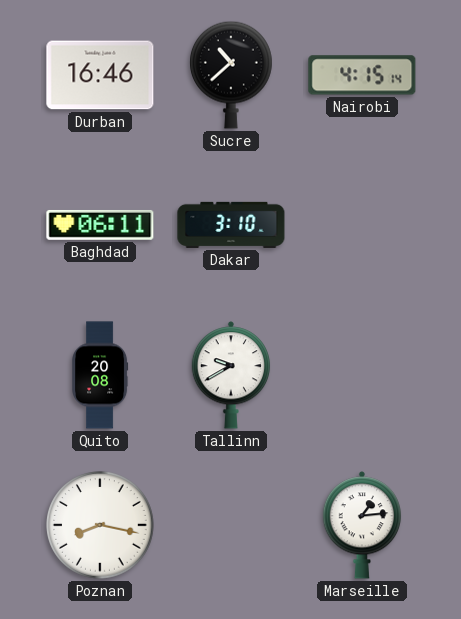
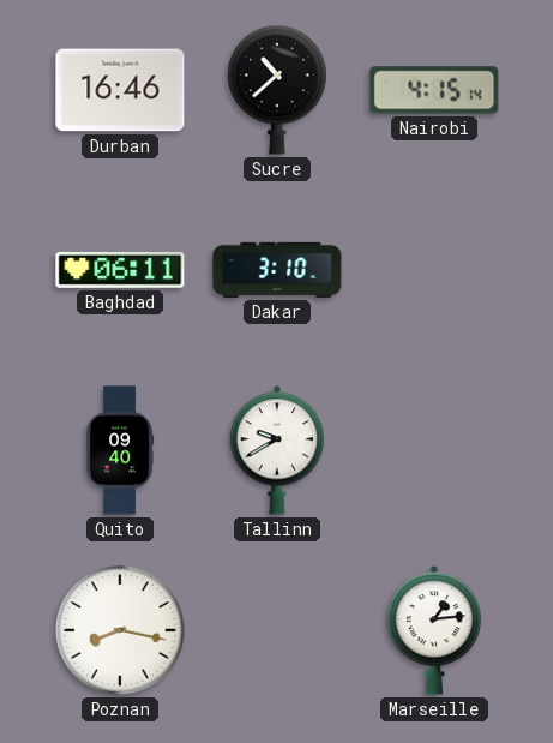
Quito: 20:08 -> 09:40 (120, 450)
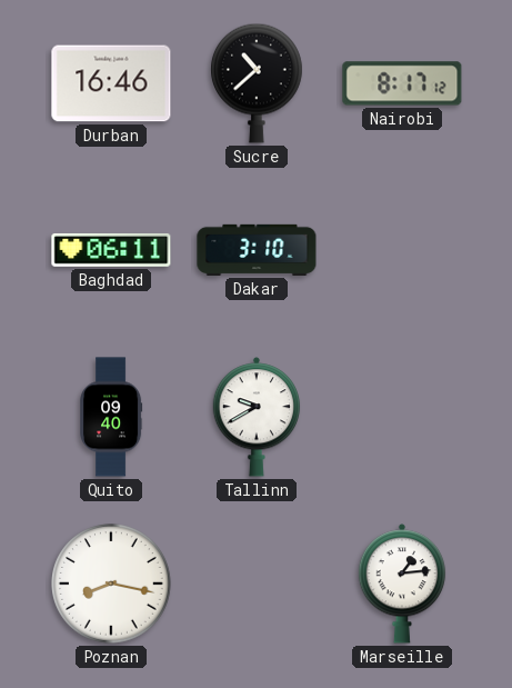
Nairobi: 4:15 -> 8:17 (402, 83)
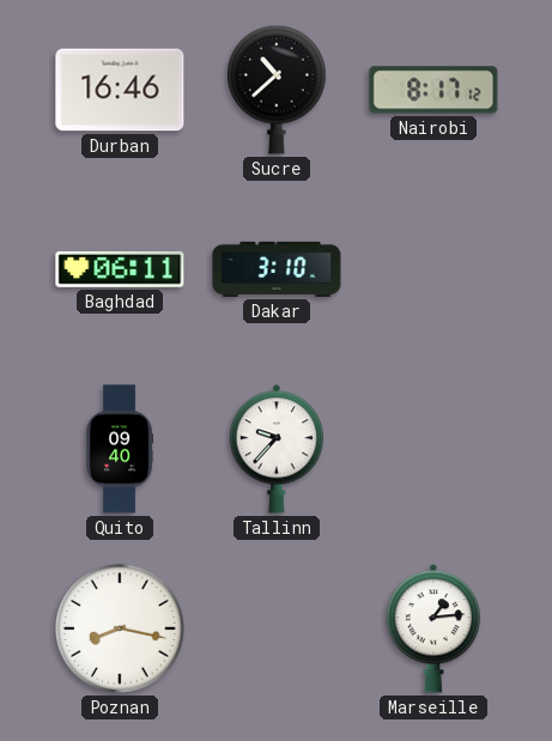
Tallinn: 9:40 -> 9:37 (277, 449)
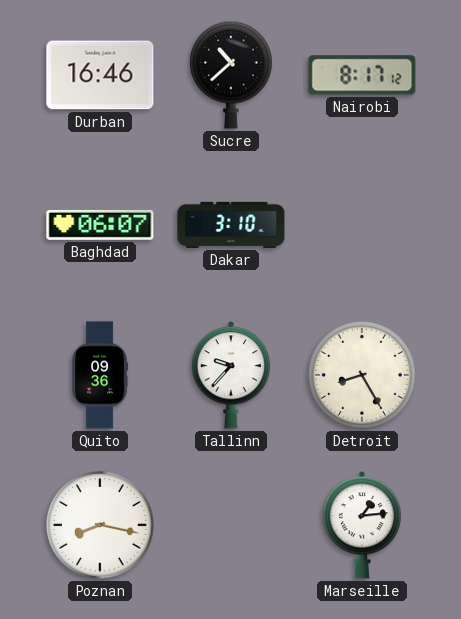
Baghdad: 06:11 -> 06:07 (100, 225)
Quito: 09:40 -> 09:36 (100, 375)
Detroit: none -> 8:25 (362, 375)
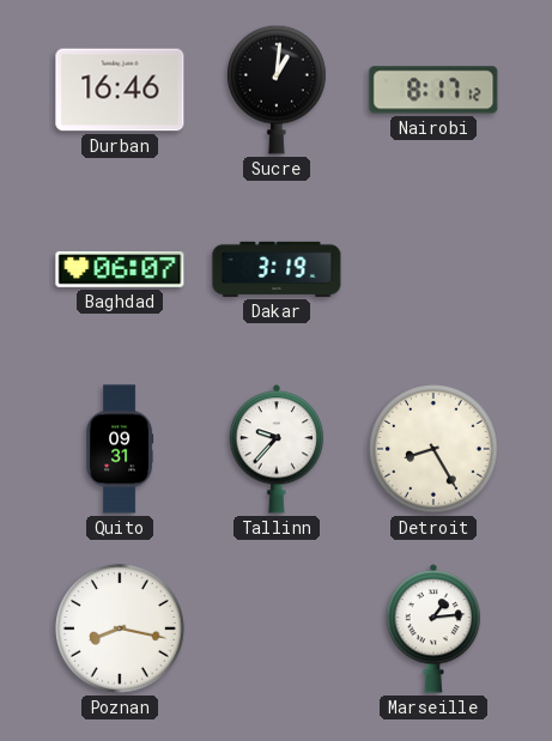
Sucre: 10:38 -> 1:01 (278, 90)
Dakar: 3:10 -> 3:19 (277, 269)
Quito: 09:36 -> 09:31 (120, 449)
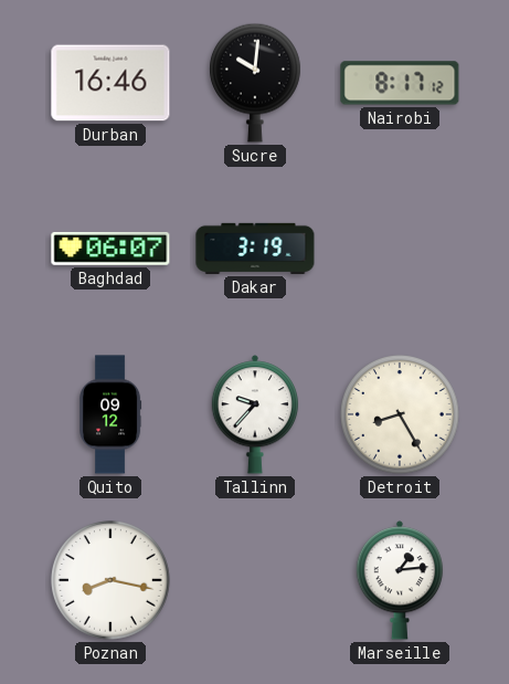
Sucre: 1:01 -> 10:01 (256, 83)
Quito: 09:31 -> 09:12 (110, 414)
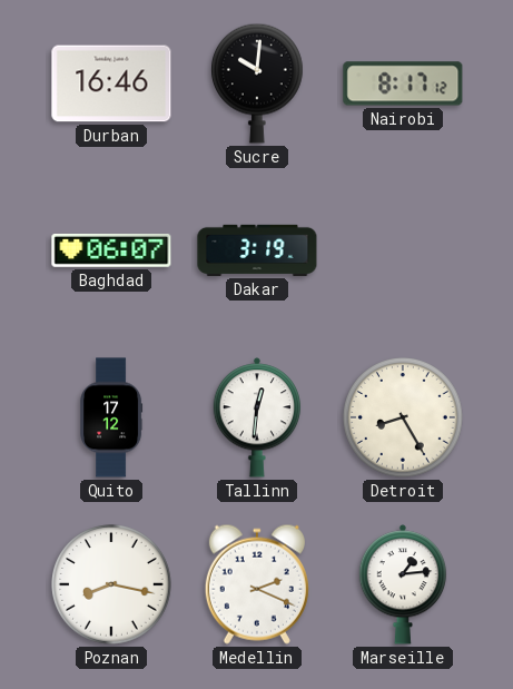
Quito: 09:12 -> 17:12 (111, 417)
Tallinn: 9:37 -> 12:31 (257, 417)
Medellin: none -> 2:19 (257, 584)
